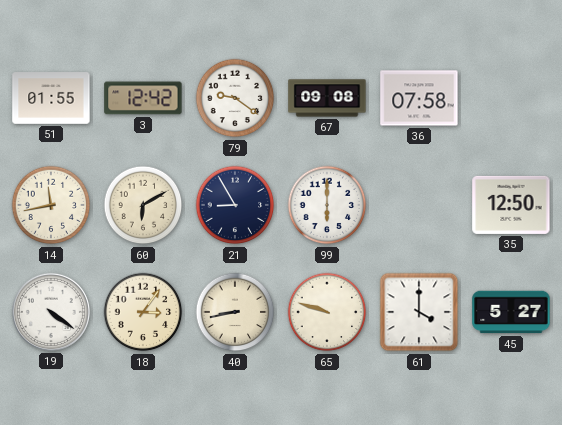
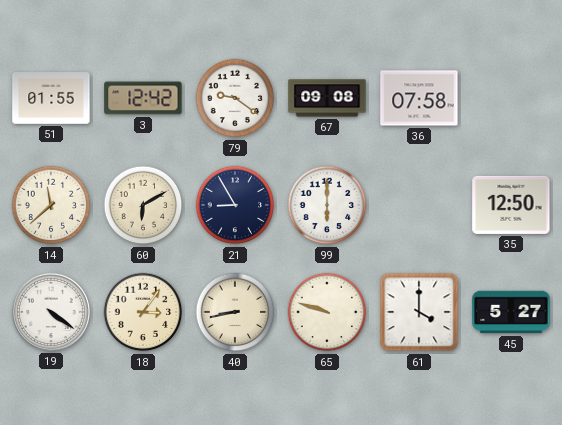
14: 11:43 -> 11:38 (51, 205)
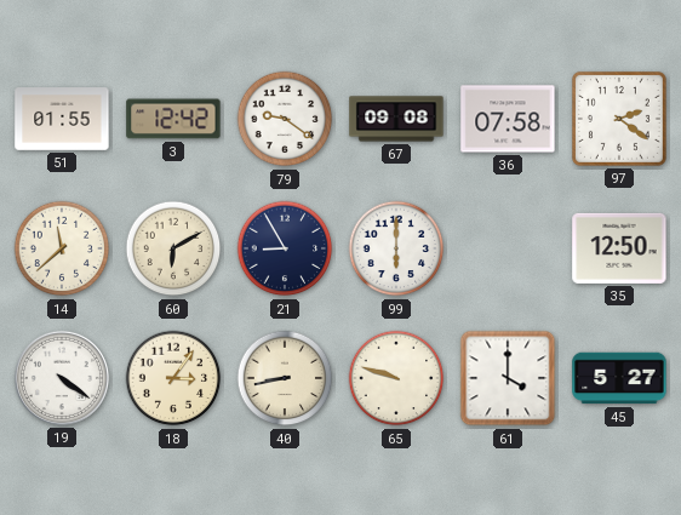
97: none -> 2:21 (619, 119)
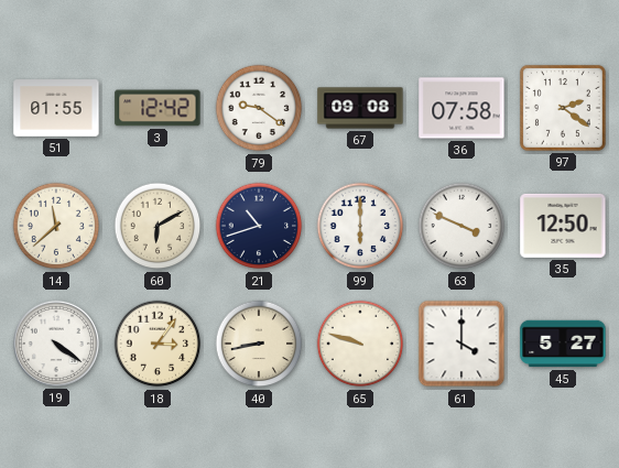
21: 8:55 -> 10:42 (259, 226)
63: none -> 3:49 (461, 226)
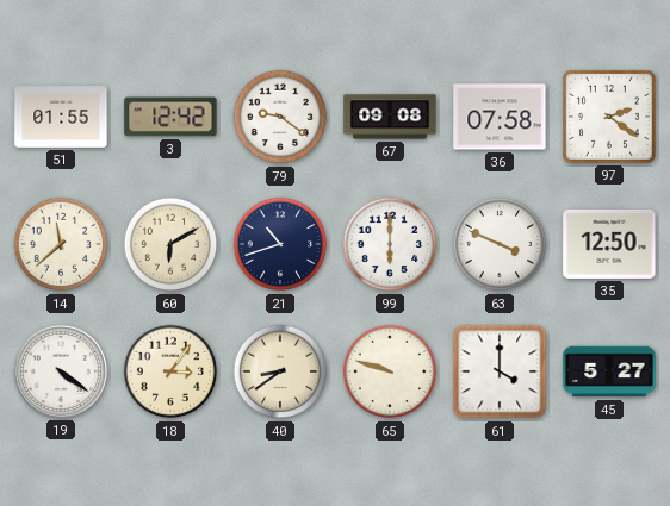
40: 8:43 -> 8:39 (280, 371)
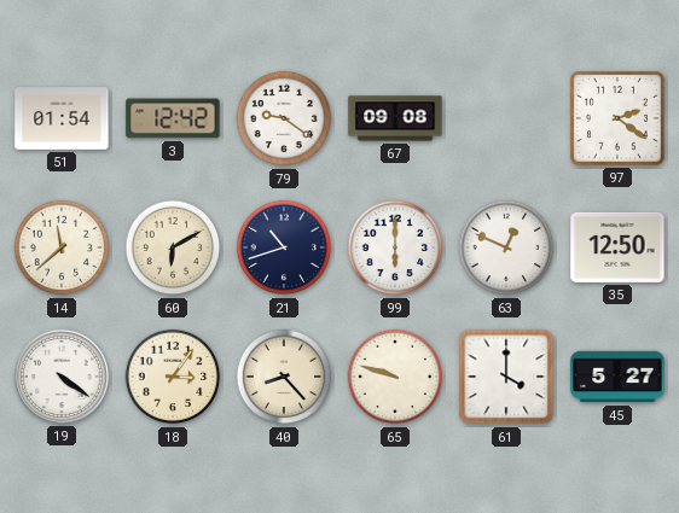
51: 01:55 -> 01:54 (62, 118)
36: 07:58 -> none (500, 117)
63: 3:49 -> 12:49 (506, 247)
40: 8:39 -> 8:23 (284, 377)
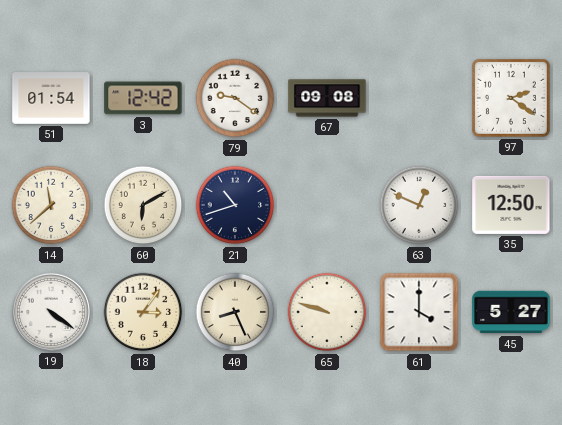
99: 6:00 -> none (395, 247)
40: 8:23 -> 8:26 (235, 312)
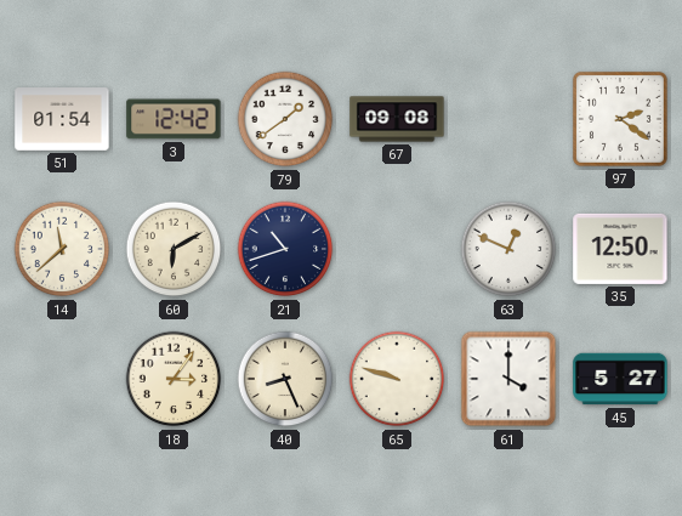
79: 9:21 -> 1:39 (285, 119)
19: 4:21 -> none (51, 312)
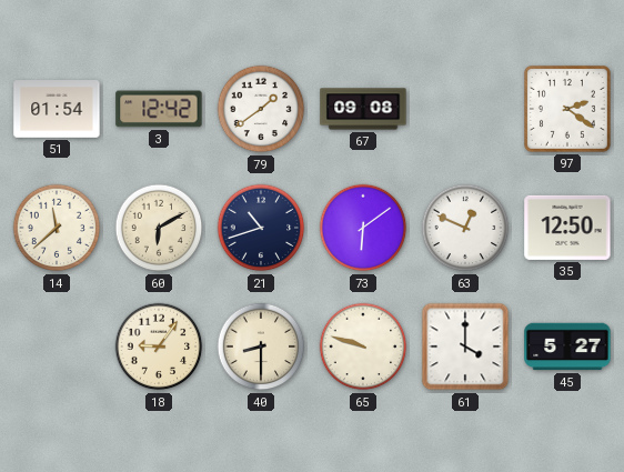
73: none -> 6:09 (363, 228)
18: 3:06 -> 9:06 (159, 347)
40: 8:26 -> 8:30 (261, 347)
